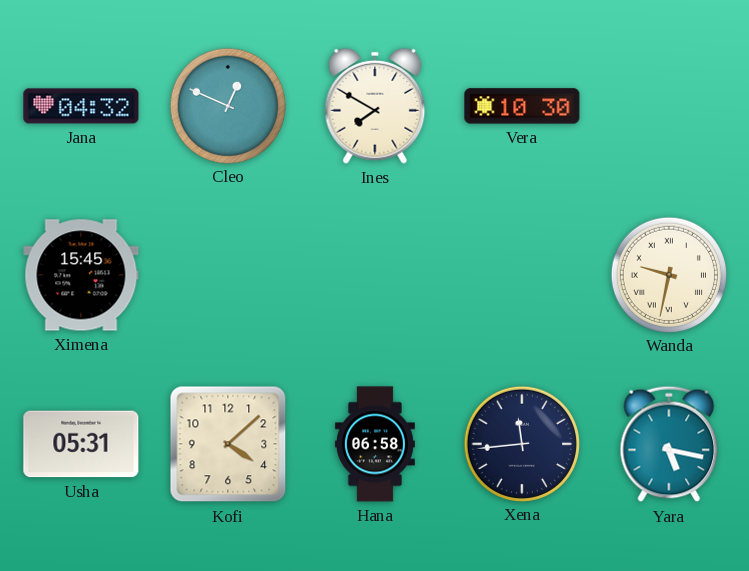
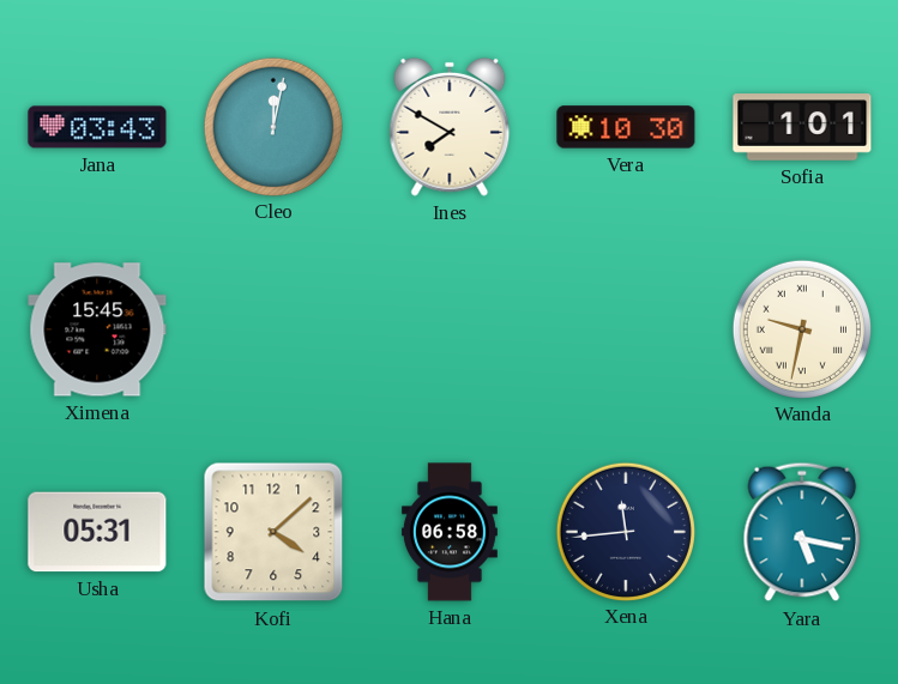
Jana: 04:32 -> 03:43 (97, 127)
Cleo: 12:49 -> 12:02 (272, 126)
Sofia: none -> 1:01 (802, 127)
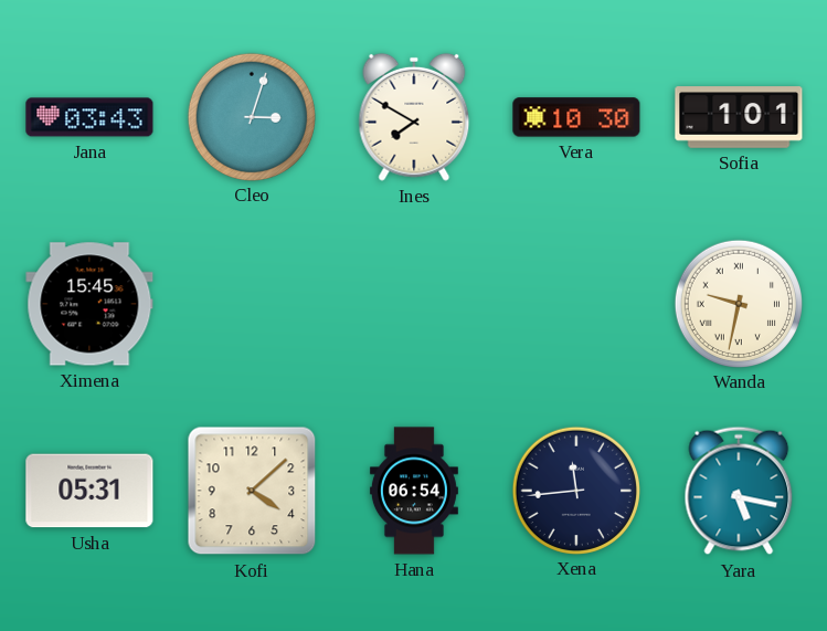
Cleo: 12:02 -> 3:03 (251, 116)
Hana: 06:58 -> 06:54 (414, 491)
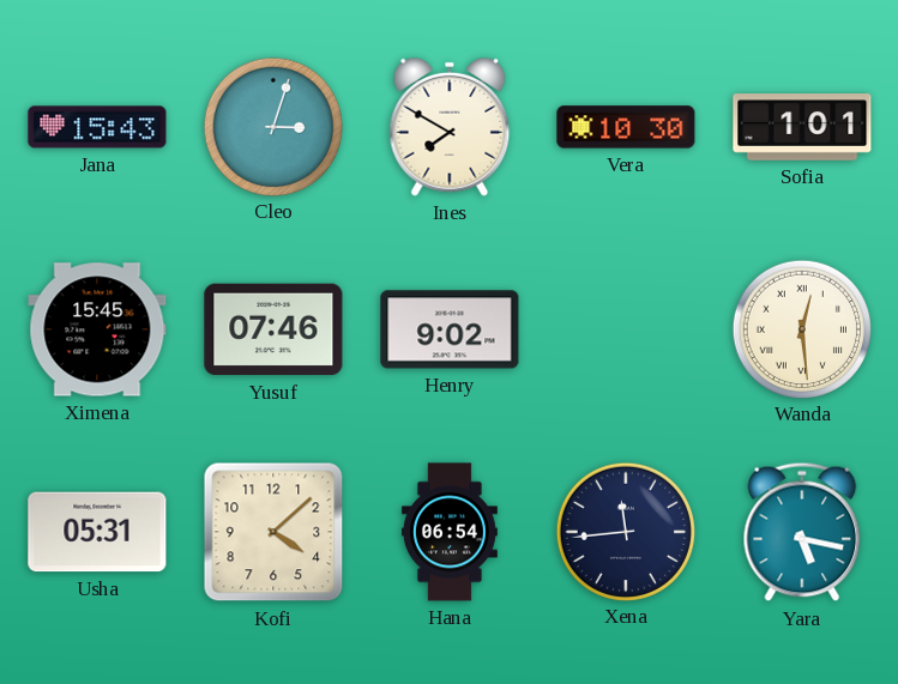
Jana: 03:43 -> 15:43 (97, 127)
Yusuf: none -> 07:46 (273, 329)
Henry: none -> 9:02 (450, 329)
Wanda: 9:32 -> 12:29 (801, 328)
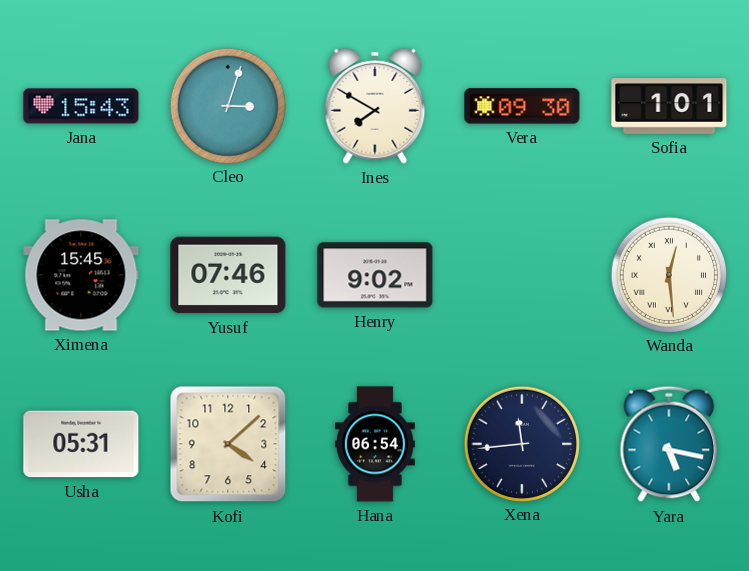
Vera: 10:30 -> 09:30 (522, 106)
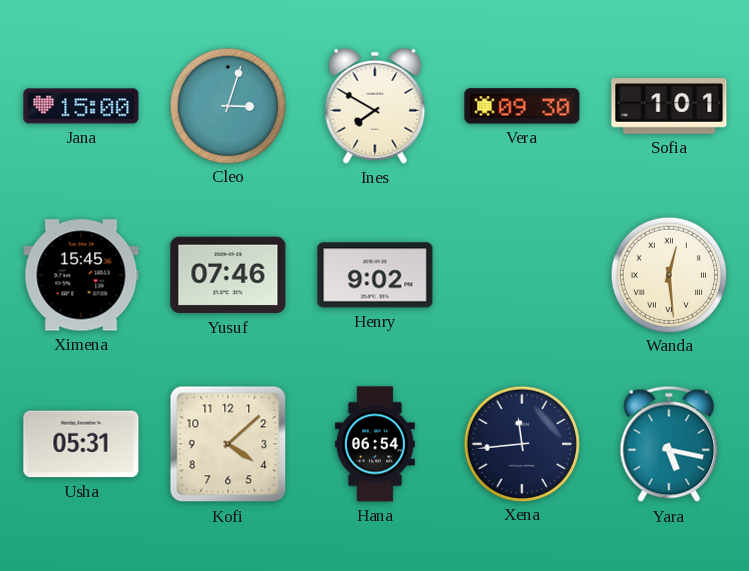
Jana: 15:43 -> 15:00 (81, 106)
